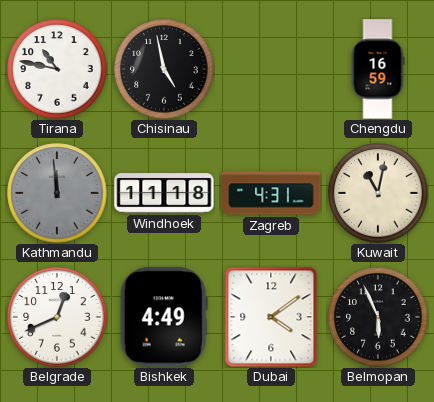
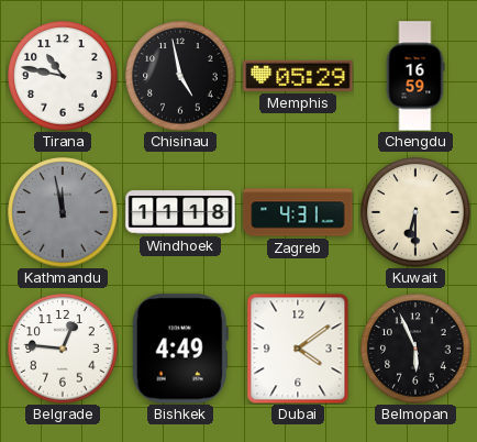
Memphis: none -> 05:29 (298, 76)
Kathmandu: 11:59 -> 11:58 (63, 212)
Kuwait: 11:02 -> 6:30 (415, 212)
Belgrade: 12:41 -> 12:46 (63, 349)
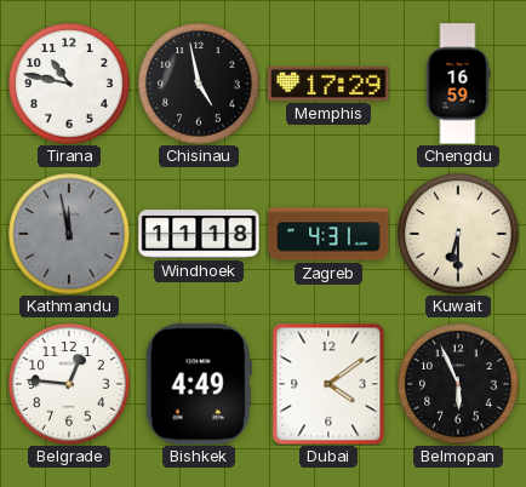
Memphis: 05:29 -> 17:29 (328, 84)
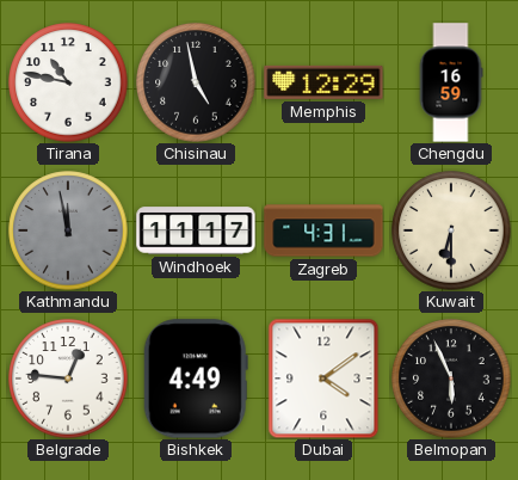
Memphis: 17:29 -> 12:29 (323, 82)
Windhoek: 11:18 -> 11:17 (196, 230)
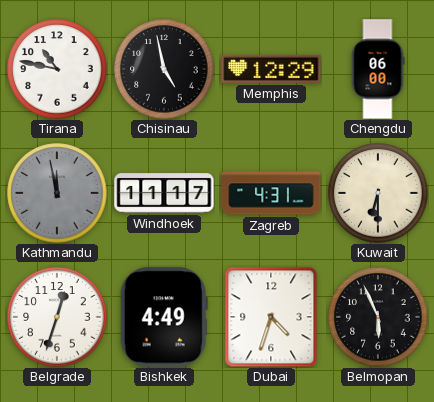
Chengdu: 16:59 -> 06:00 (378, 69)
Belgrade: 12:46 -> 12:33 (57, 317)
Dubai: 4:09 -> 4:33 (271, 317)
